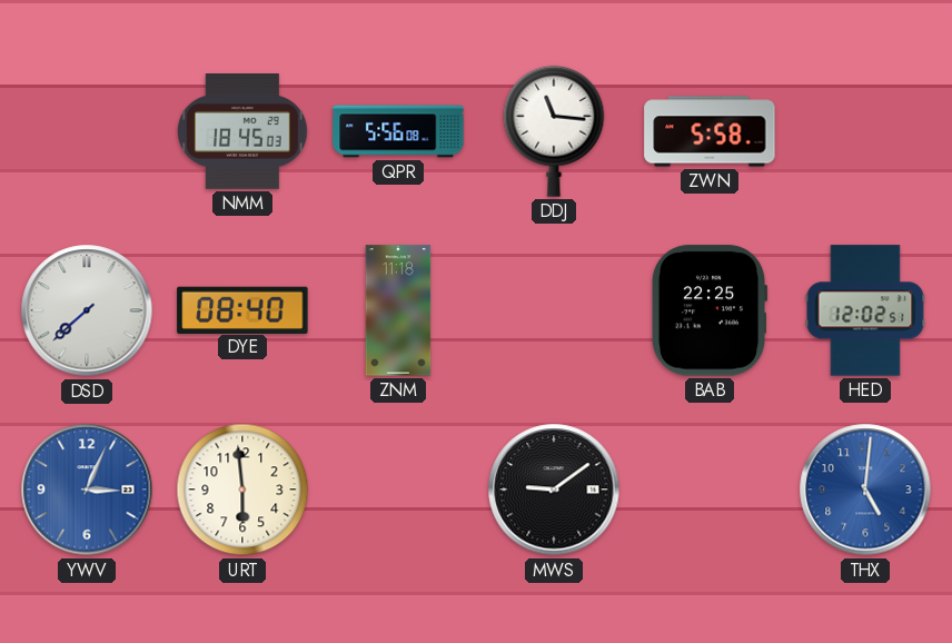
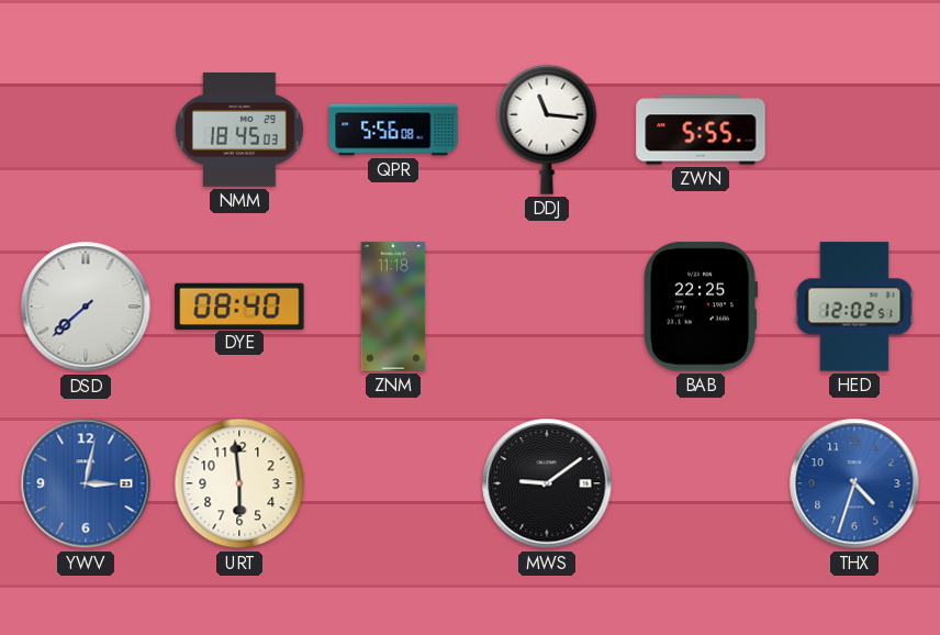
ZWN: 5:58 -> 5:55 (701, 130)
YWV: 3:04 -> 3:02 (86, 483)
THX: 5:01 -> 4:33 (854, 483)
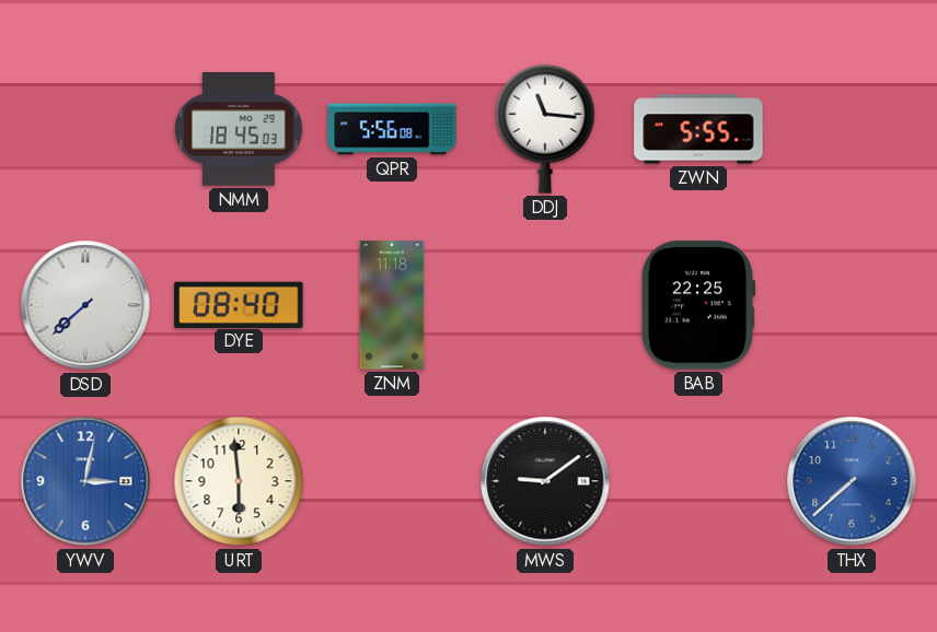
HED: 12:02 -> none (854, 307)
THX: 4:33 -> 7:38 (852, 481)
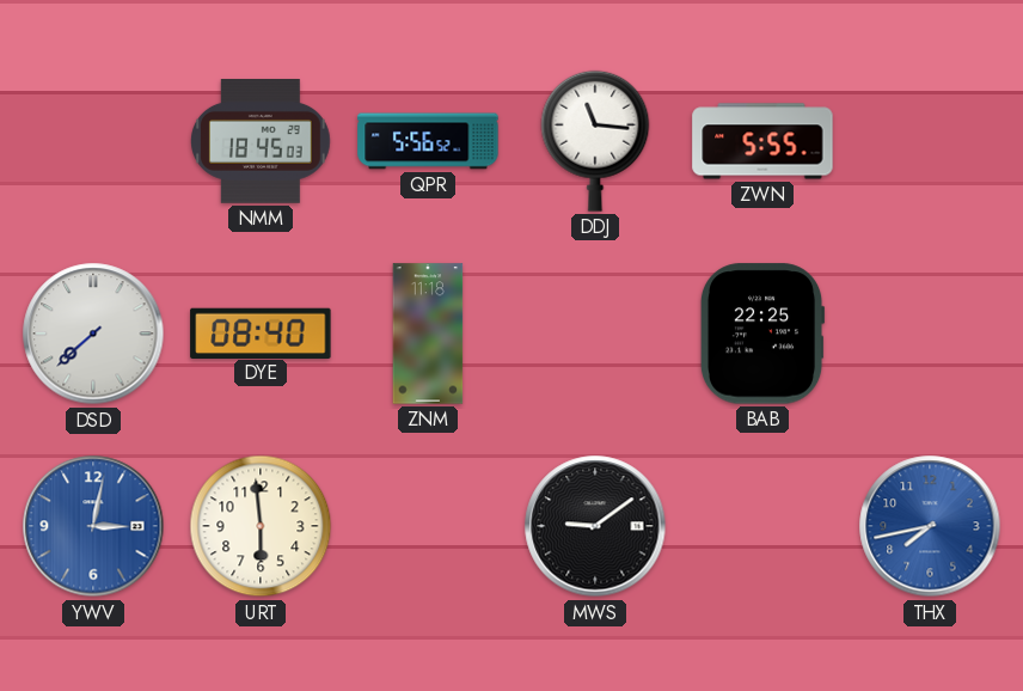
QPR: 5:56:08 -> 5:56:52 (428, 141)
THX: 7:38 -> 7:43 (930, 526)
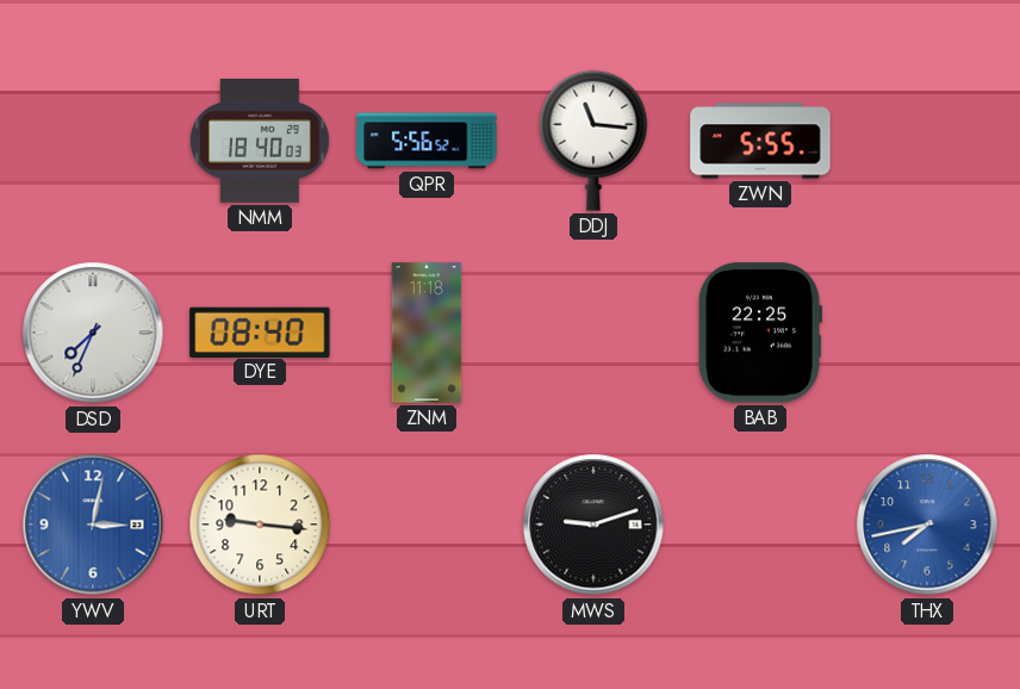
NMM: 18:45 -> 18:40 (261, 142)
DSD: 7:38 -> 7:34 (93, 333)
URT: 5:59 -> 9:16 (260, 524)
MWS: 9:09 -> 9:12 (593, 524)
